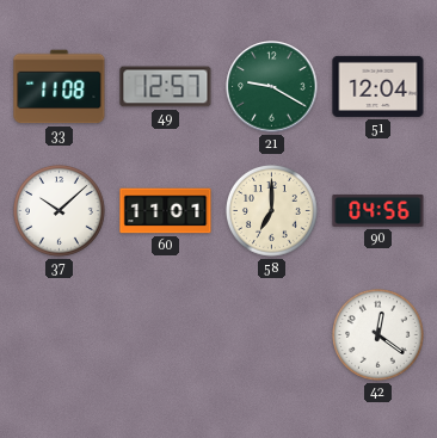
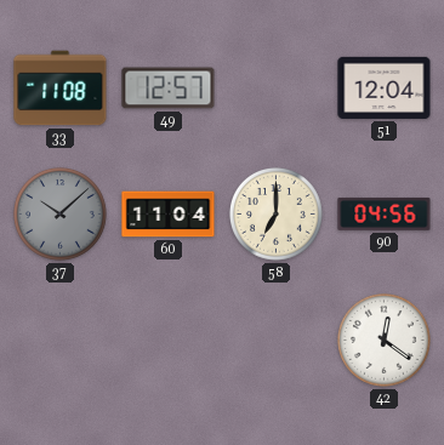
21: 9:20 -> none (272, 87)
37 dial: white -> grey (61, 215)
60: 11:01 -> 11:04 (169, 215)
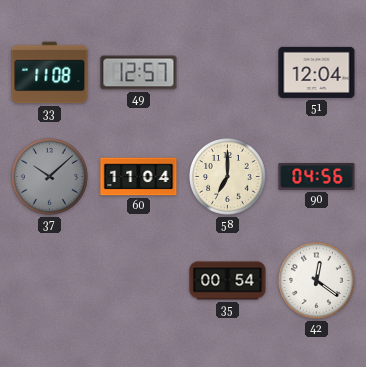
35: none -> 00:54 (228, 281)
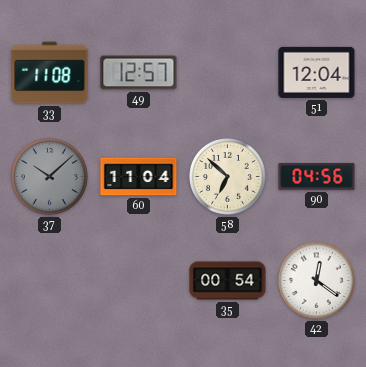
58: 7:00 -> 6:52 (228, 177)
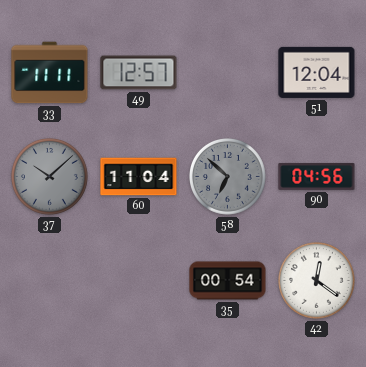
33: 11:08 -> 11:11 (50, 73)
58 dial: cream -> grey (228, 177)
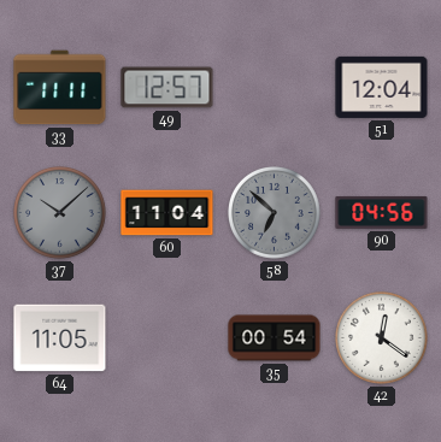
64: none -> 11:05 (60, 338)
